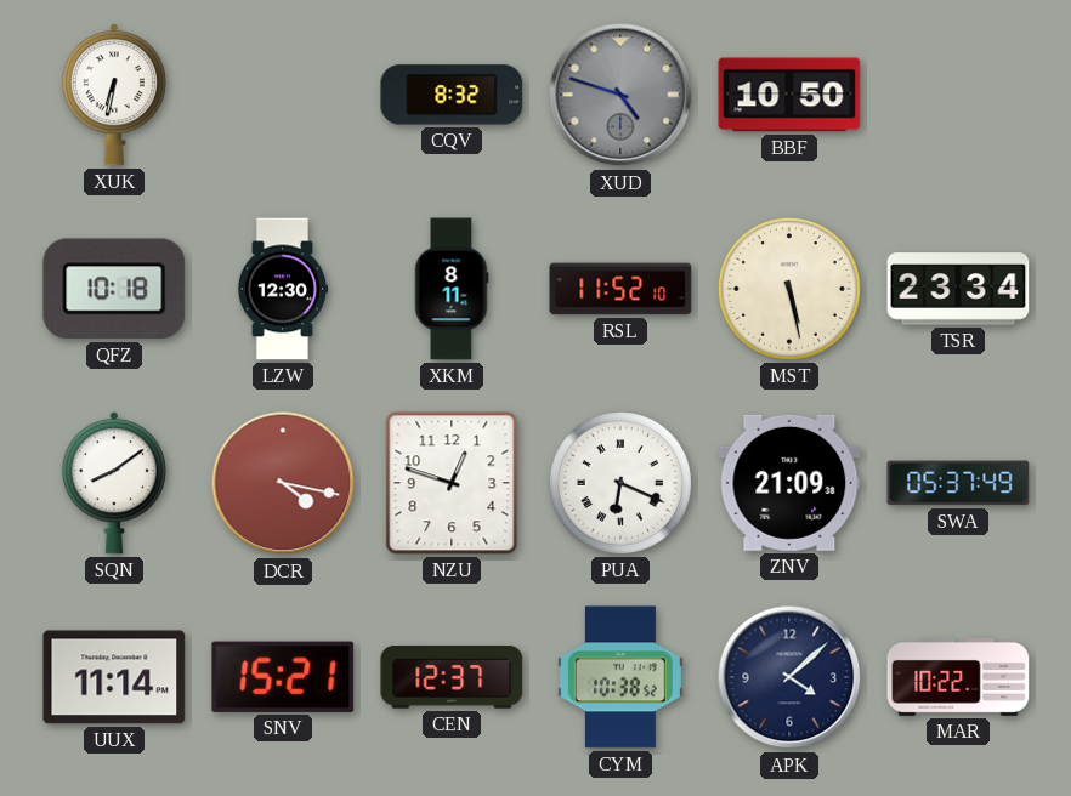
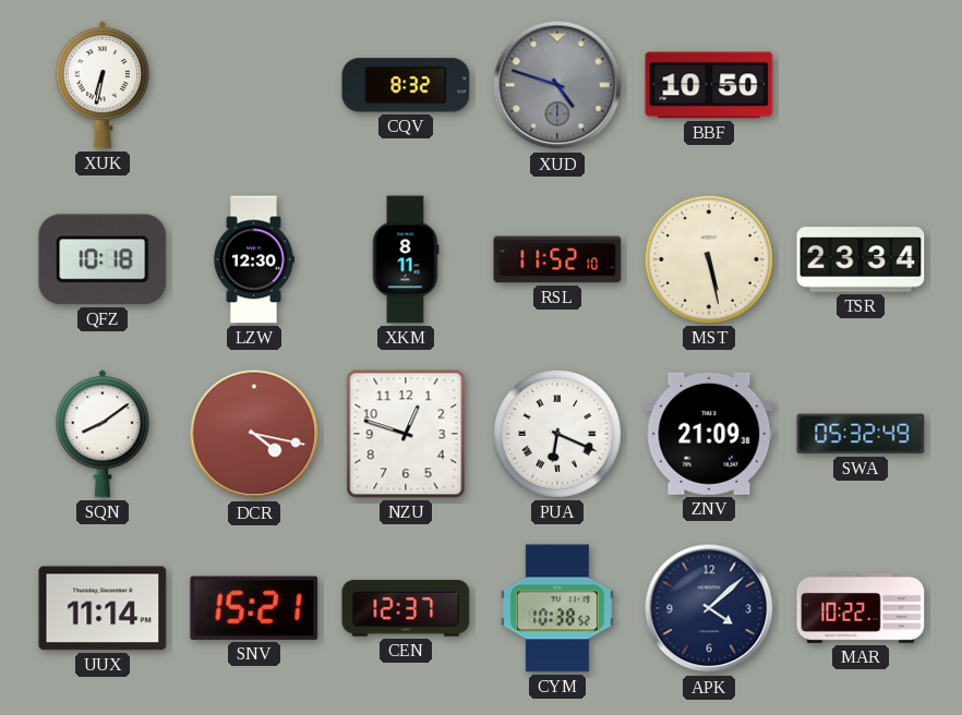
SWA: 05:37 -> 05:32 (861, 434)
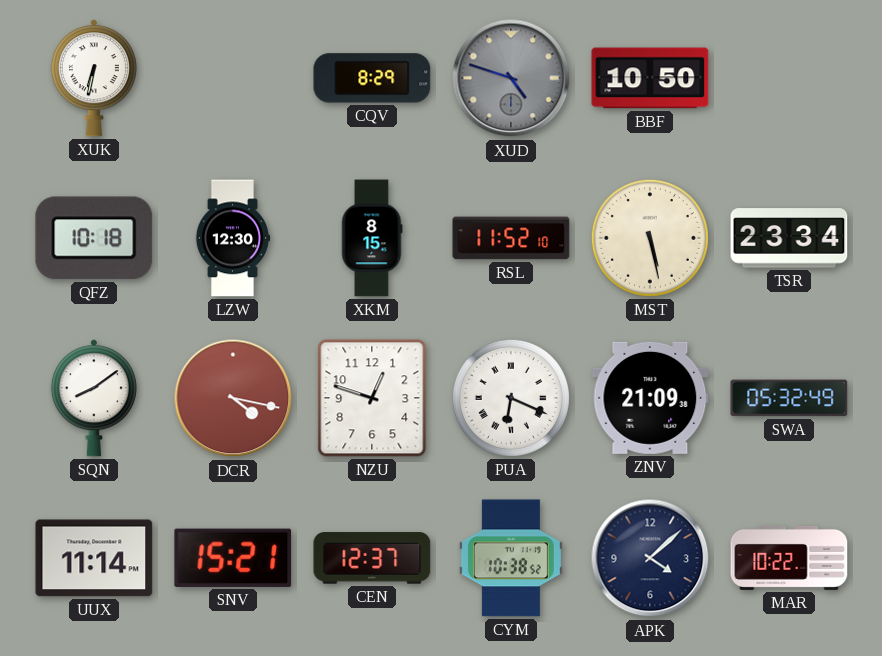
CQV: 8:32 -> 8:29 (372, 78)
XKM: 8:11 -> 8:15 (372, 238)
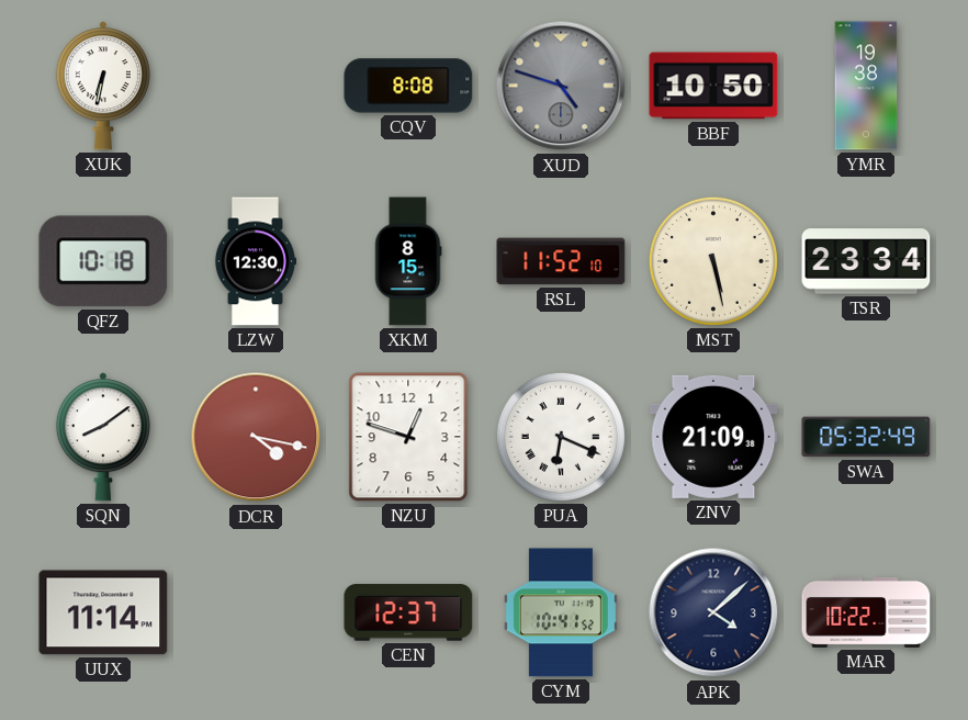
CQV: 8:29 -> 8:08 (408, 86)
YMR: none -> 19:38 (866, 86)
SNV: 15:21 -> none (233, 558)
CYM: 10:38 -> 10:41 (561, 612)
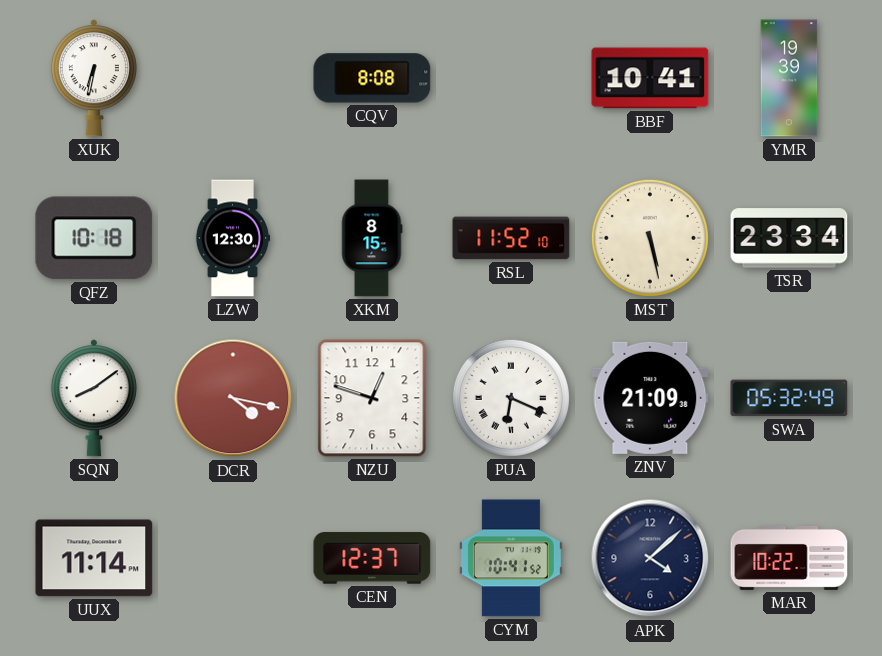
XUD: 4:48 -> none (561, 86)
BBF: 10:50 -> 10:41 (650, 78)
YMR: 19:38 -> 19:39 (789, 78)
